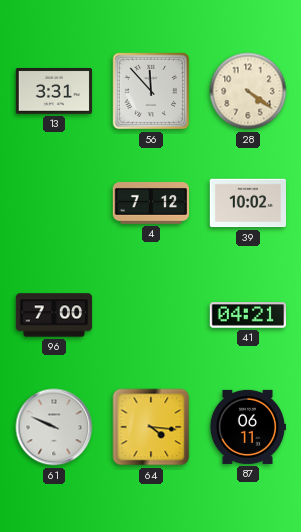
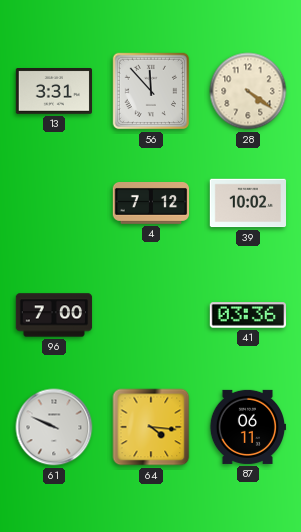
41: 04:21 -> 03:36 (247, 315)
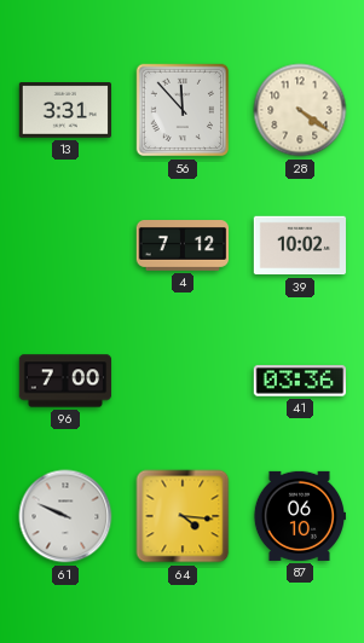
87: 06:11 -> 06:10 (299, 516)
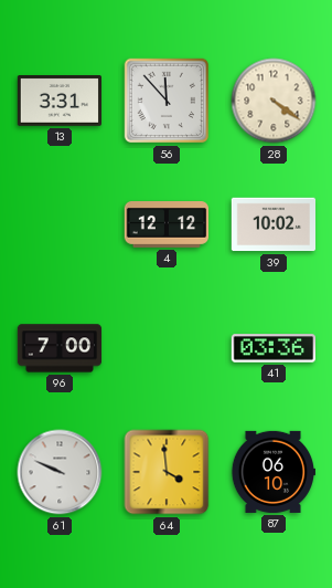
4: 7:12 -> 12:12 (167, 225)
64: 4:16 -> 3:59 (167, 472)
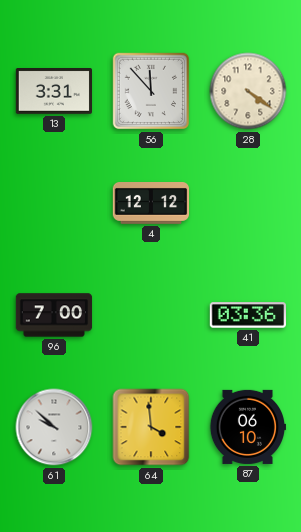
39: 10:02 -> none (274, 224)
61: 9:49 -> 9:52 (54, 427)
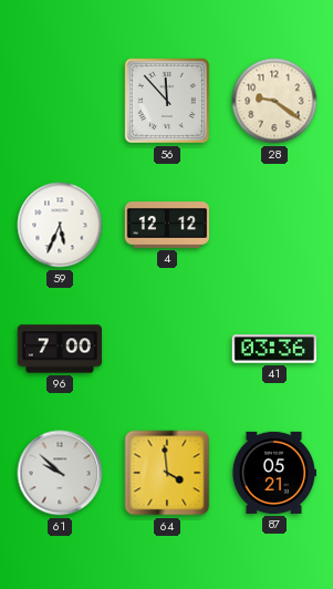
13: 3:31 -> none (53, 92)
28: 4:21 -> 9:21 (274, 101)
59: none -> 5:34 (60, 225)
87: 06:10 -> 05:21 (273, 473)
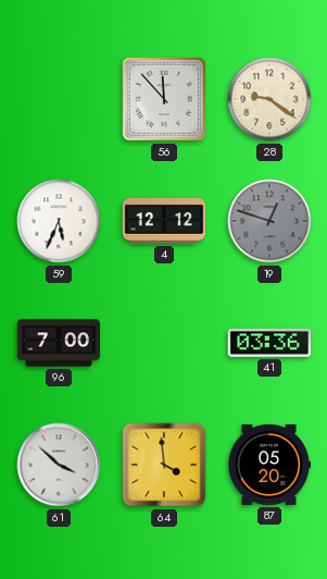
19: none -> 12:48 (269, 221)
61: 9:52 -> 3:52 (59, 465)
87: 05:21 -> 05:20 (268, 465)
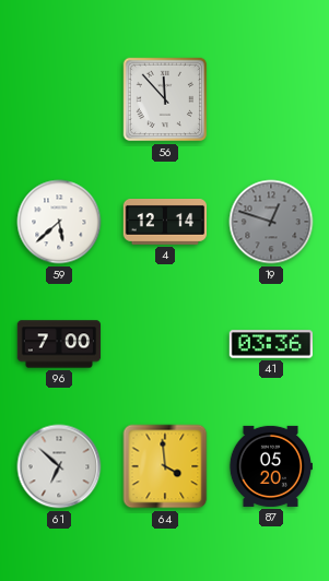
28: 9:21 -> none (269, 99)
59: 5:34 -> 5:38 (59, 222)
4: 12:12 -> 12:14 (165, 223)
61: 3:52 -> 6:52 (59, 466)
